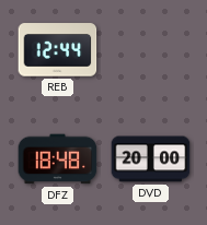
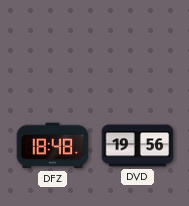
REB: 12:44 -> none (58, 50)
DVD: 20:00 -> 19:56 (138, 146)
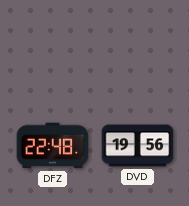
DFZ: 18:48 -> 22:48 (53, 146)
